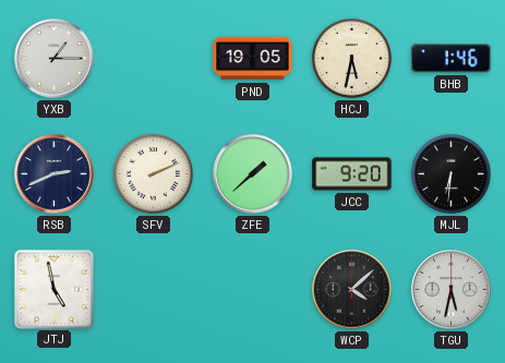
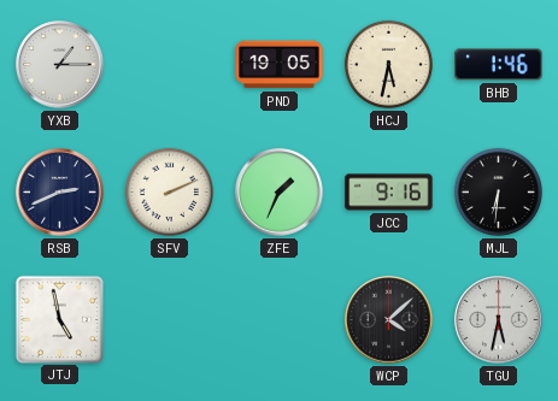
ZFE: 1:38 -> 1:34 (280, 193)
JCC: 9:20 -> 9:16 (389, 193)
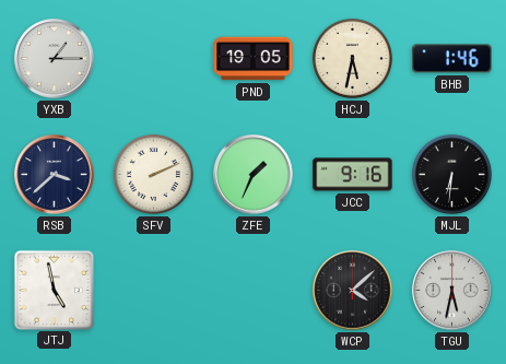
RSB: 2:41 -> 3:38 (55, 175)
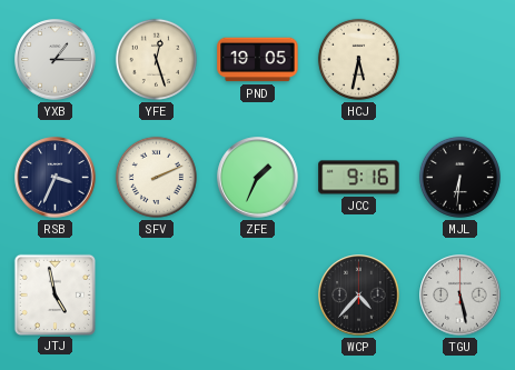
YFE: none -> 12:27 (156, 59)
BHB: 1:46 -> none (452, 59)
RSB: 3:38 -> 3:34 (56, 178)
WCP: 4:08 -> 4:37 (359, 296)
TGU: 5:32 -> 5:28 (460, 296)
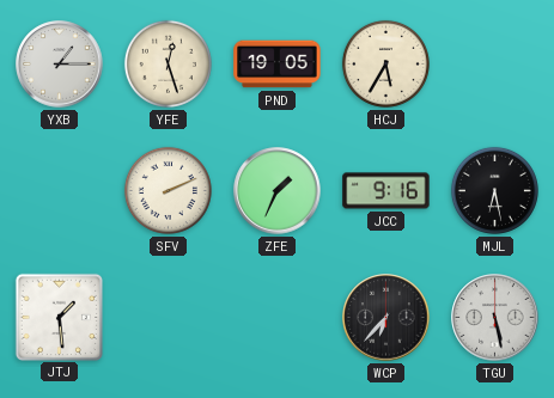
HCJ: 5:32 -> 5:35 (385, 63)
RSB: 3:34 -> none (56, 178)
MJL: 6:31 -> 6:28 (494, 190)
JTJ: 4:58 -> 1:29 (59, 317)
WCP: 4:37 -> 6:37 (386, 318)
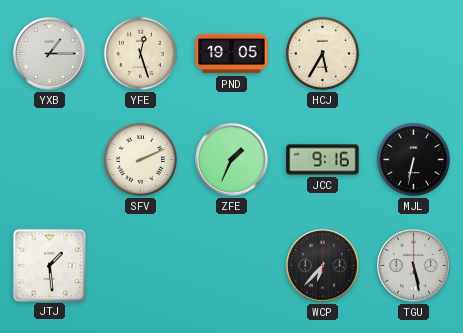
MJL: 6:28 -> 6:32 (413, 159)
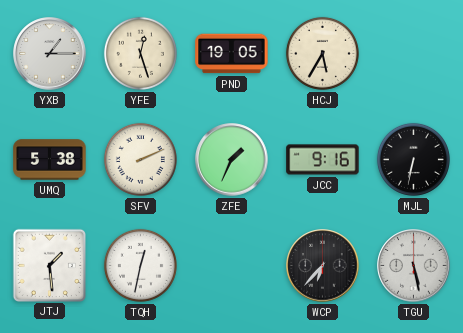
UMQ: none -> 5:38 (50, 160)
TQH: none -> 12:32 (140, 265)
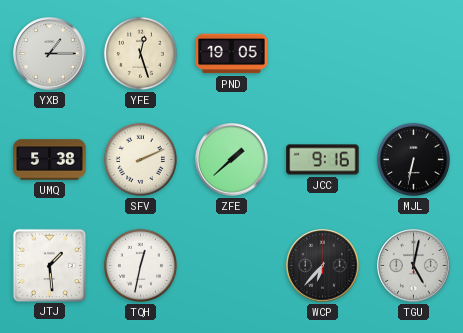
HCJ: 5:35 -> none (322, 53)
ZFE: 1:34 -> 1:38 (232, 160)
TGU: 5:28 -> 5:02 (414, 266)
